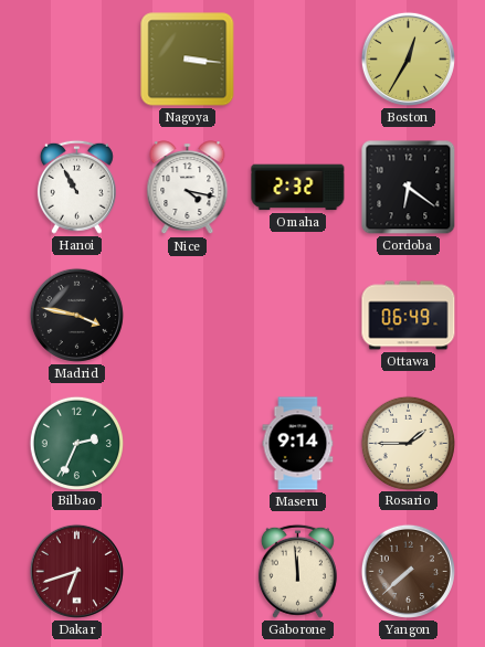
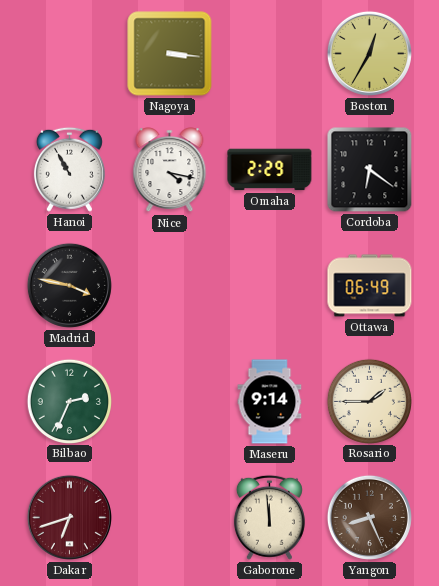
Omaha: 2:32 -> 2:29 (270, 170)
Yangon: 7:38 -> 8:26 (369, 517)
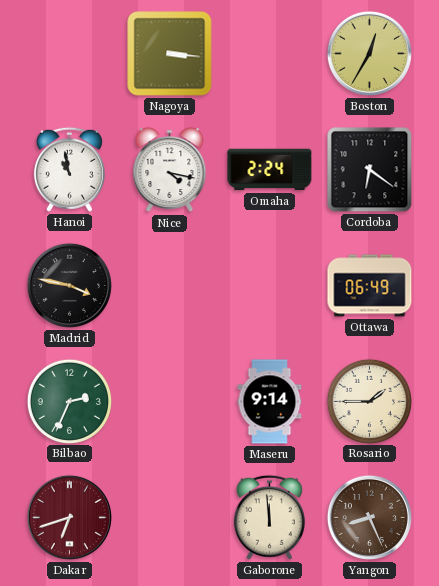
Hanoi: 10:55 -> 10:58 (69, 169)
Omaha: 2:29 -> 2:24 (270, 170)
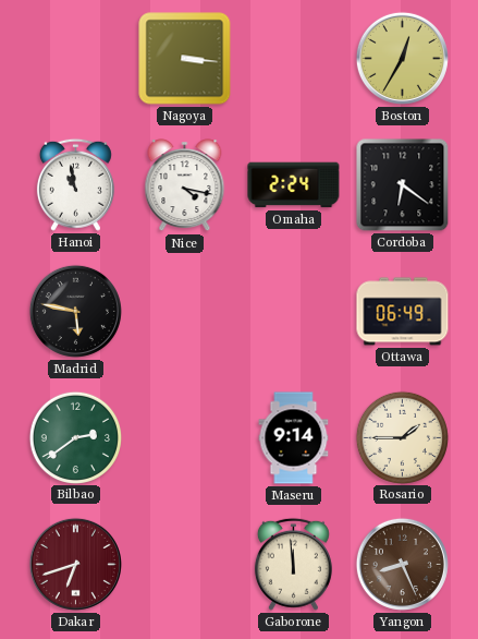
Madrid: 3:47 -> 5:47 (75, 311)
Bilbao: 2:34 -> 2:39 (75, 437)
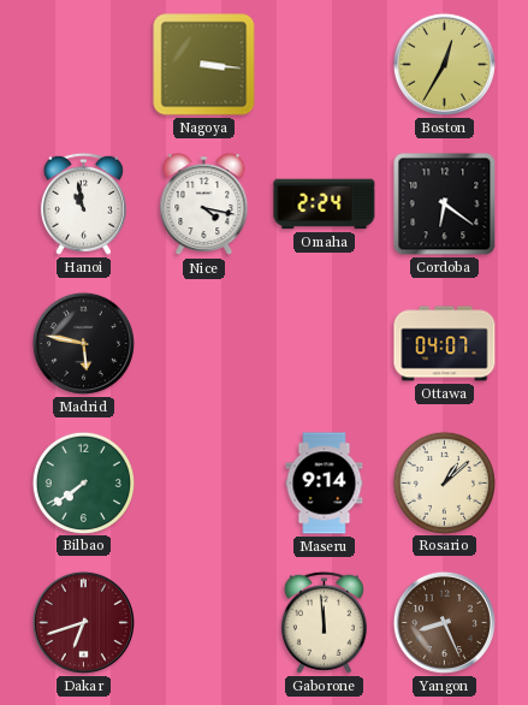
Ottawa: 06:49 -> 04:07 (445, 344)
Bilbao: 2:39 -> 7:39 (83, 482)
Rosario: 1:45 -> 1:08 (444, 482)
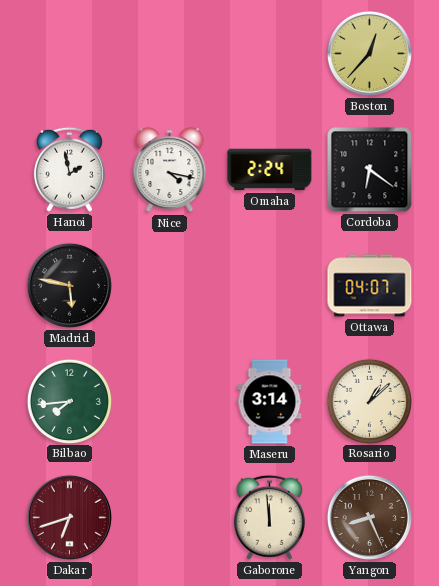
Nagoya: 3:16 -> none (204, 65)
Boston: 12:35 -> 12:37 (369, 53)
Hanoi: 10:58 -> 1:58 (69, 169)
Bilbao: 7:39 -> 7:44 (69, 401)
Maseru: 9:14 -> 3:14 (270, 402)
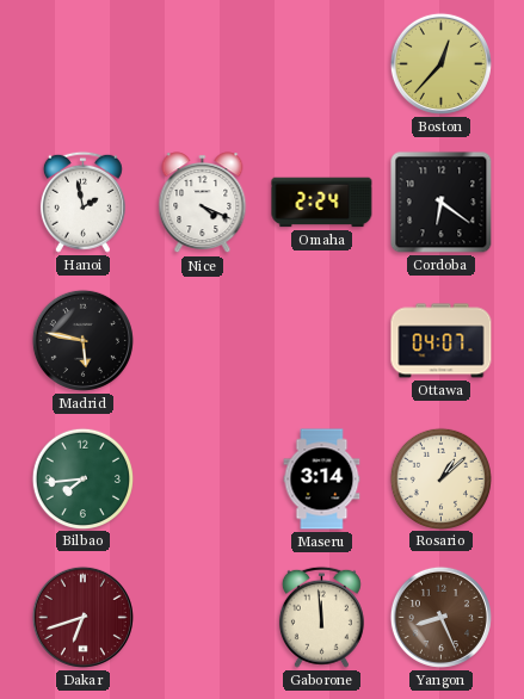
Nice: 4:17 -> 4:19 (203, 203)
